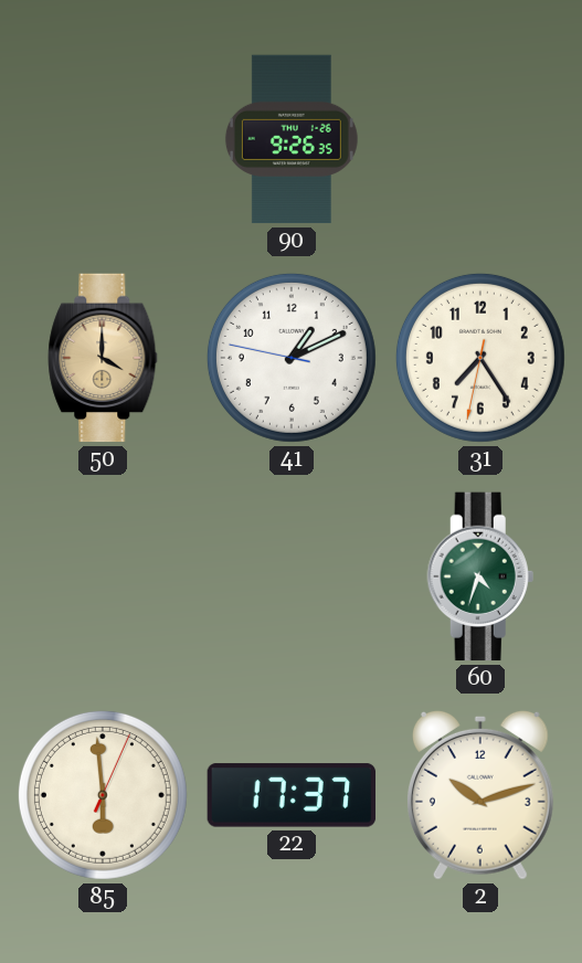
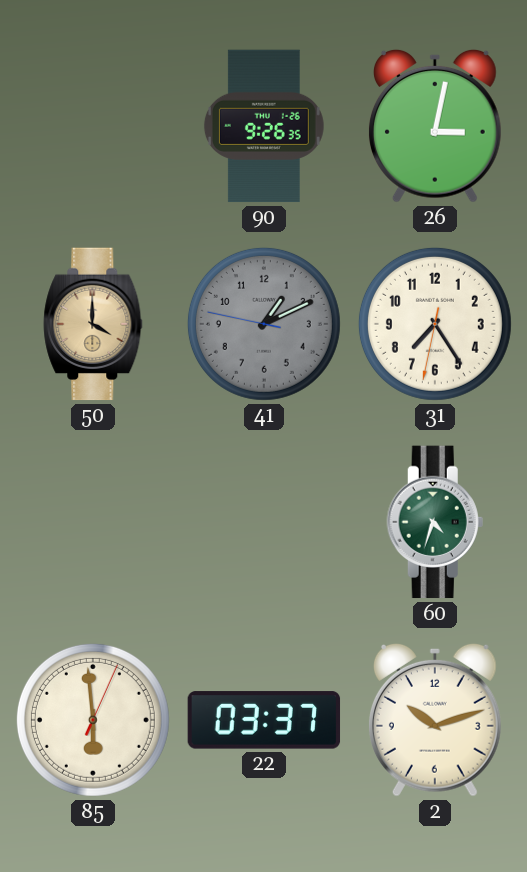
26: none -> 3:02 (435, 126)
41 dial: white -> grey (264, 324)
22: 17:37 -> 03:37 (264, 720)
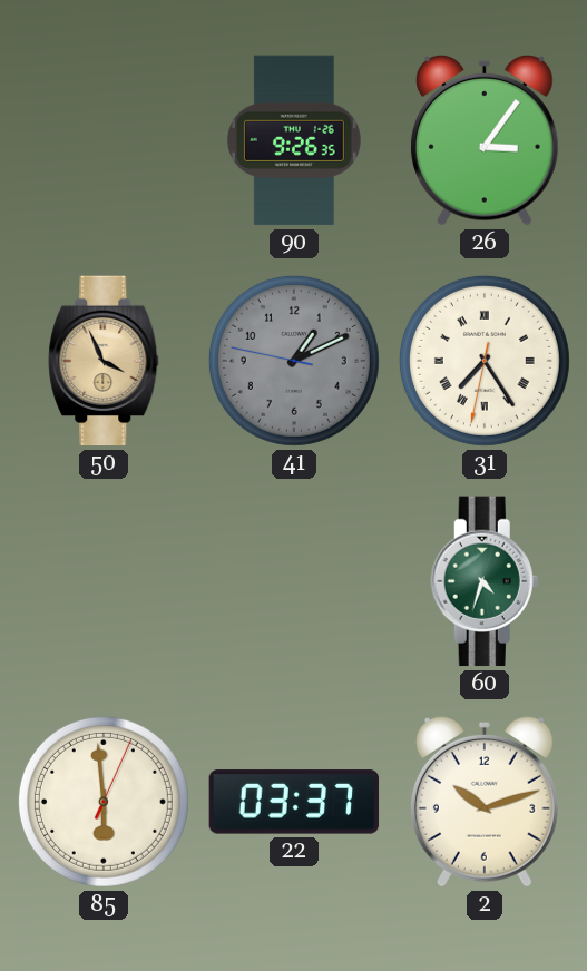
26: 3:02 -> 3:06 (485, 140)
50: 4:00 -> 3:56 (104, 361)
31 numerals: Arabic -> Roman (485, 361)
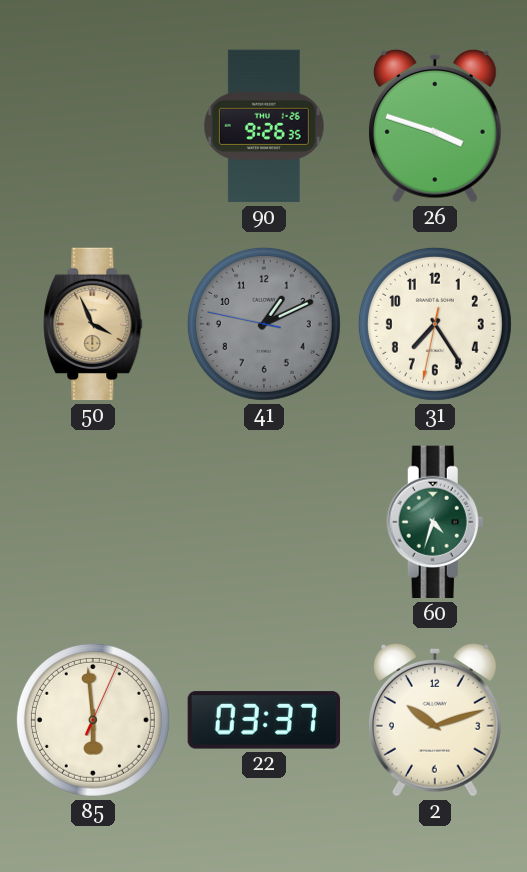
26: 3:06 -> 3:48 (435, 126)
31 numerals: Roman -> Arabic (435, 324)
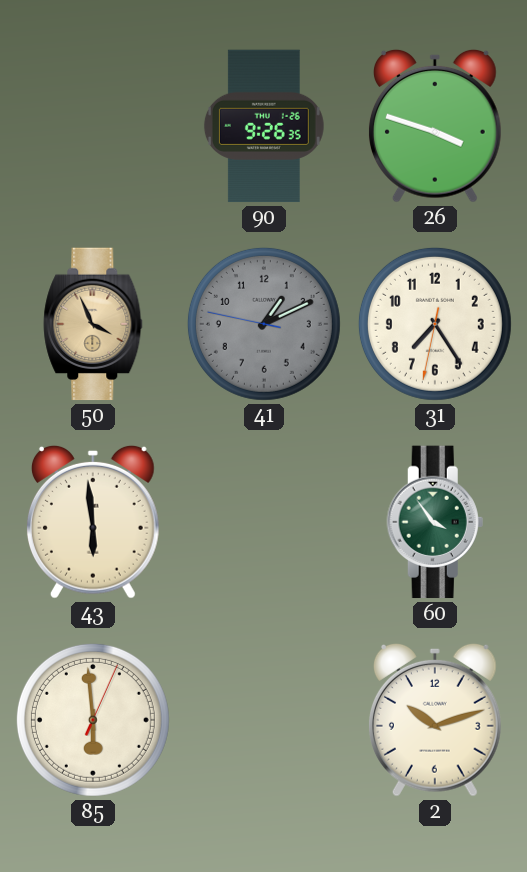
43: none -> 5:59 (93, 522)
60: 4:33 -> 3:54 (435, 522)
22: 03:37 -> none (264, 720)
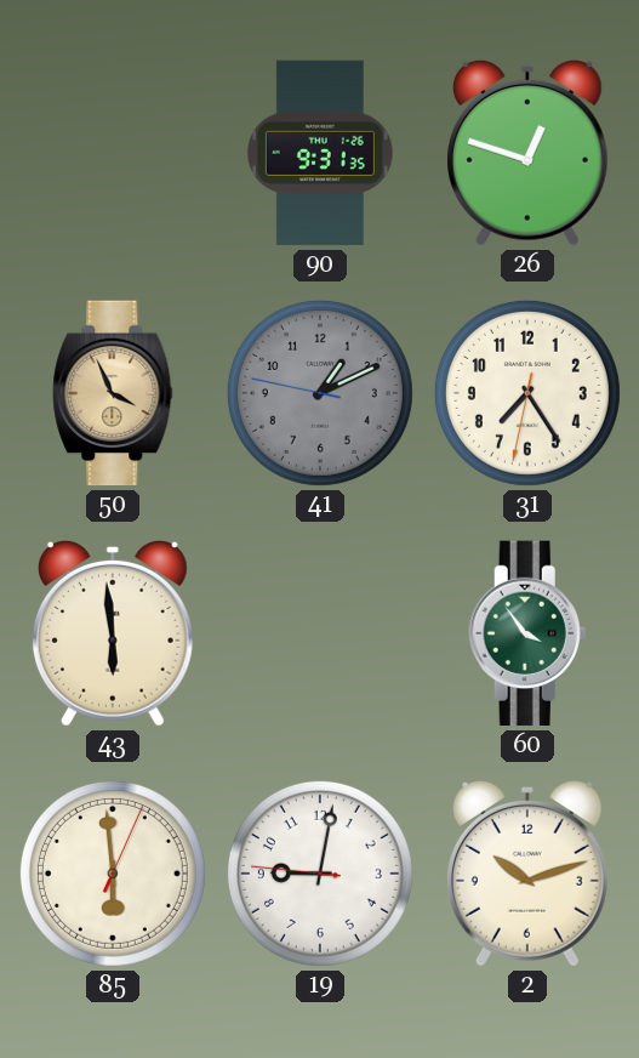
90: 9:26 -> 9:31 (320, 153)
26: 3:48 -> 12:48 (527, 153)
19: none -> 9:01 (320, 874)
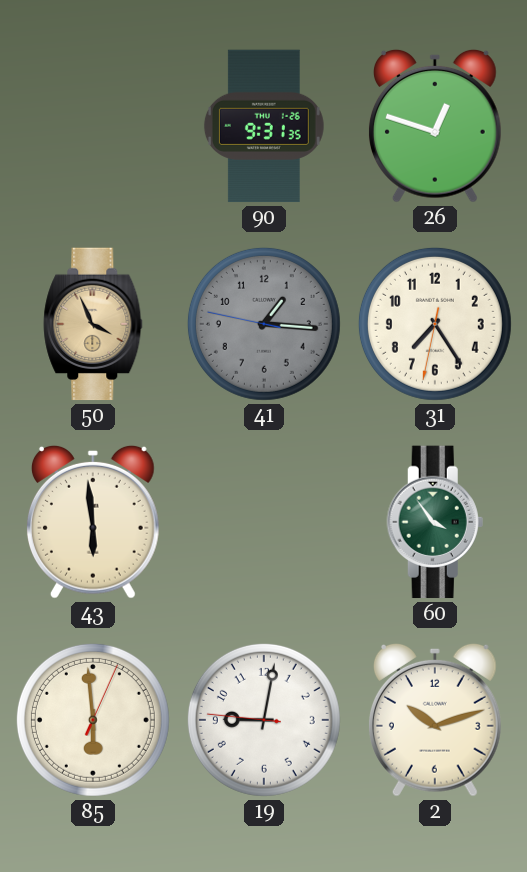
41: 1:10 -> 1:15 (264, 324)
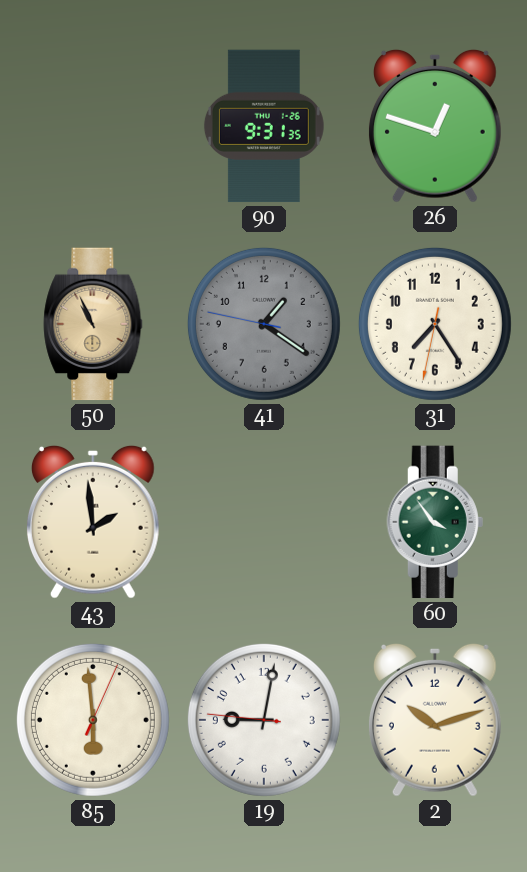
50: 3:56 -> 10:56 (93, 324)
41: 1:15 -> 1:20 (264, 324)
43: 5:59 -> 1:59 (93, 522)
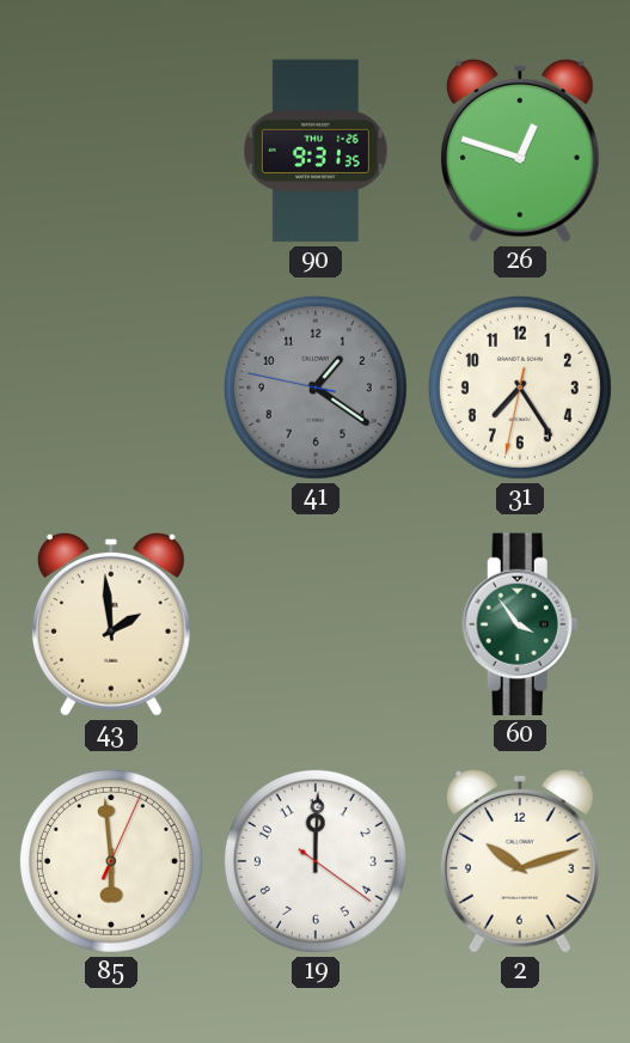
50: 10:56 -> none (93, 324)
19: 9:01 -> 12:00 (316, 861)
